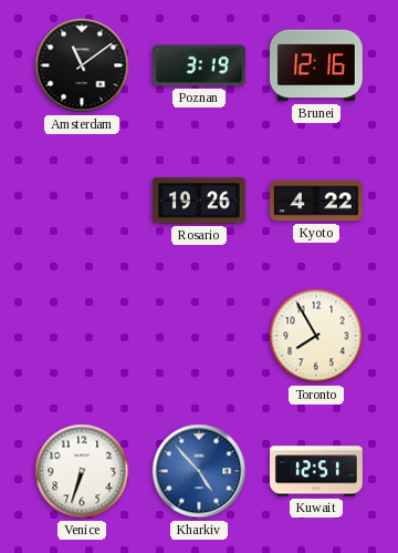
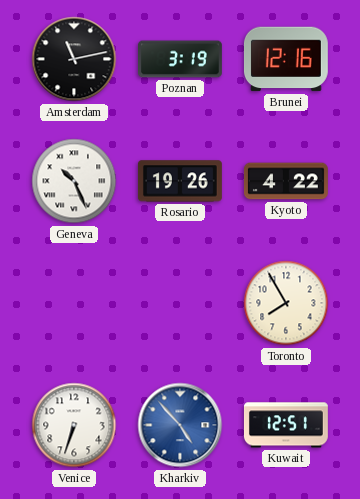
Amsterdam: 11:09 -> 11:13 (74, 59)
Geneva: none -> 10:26 (74, 181)
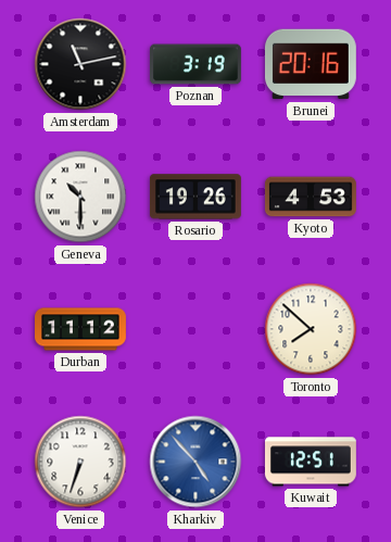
Brunei: 12:16 -> 20:16 (311, 64)
Geneva: 10:26 -> 10:30 (80, 197)
Kyoto: 4:22 -> 4:53 (311, 197)
Durban: none -> 11:12 (81, 329)
Toronto: 7:55 -> 7:52 (311, 329)
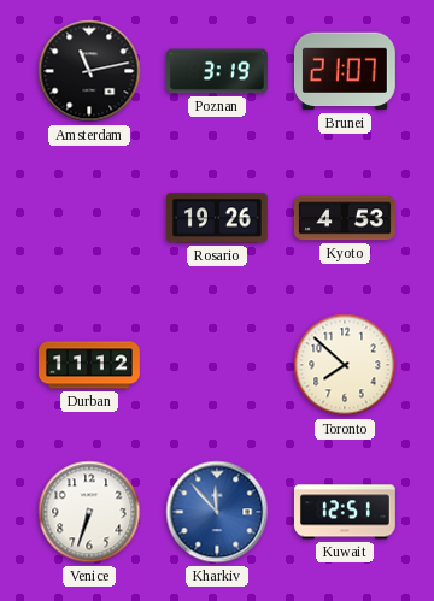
Brunei: 20:16 -> 21:07 (345, 71)
Geneva: 10:30 -> none (80, 197)
Kharkiv: 4:53 -> 11:53 (217, 512)
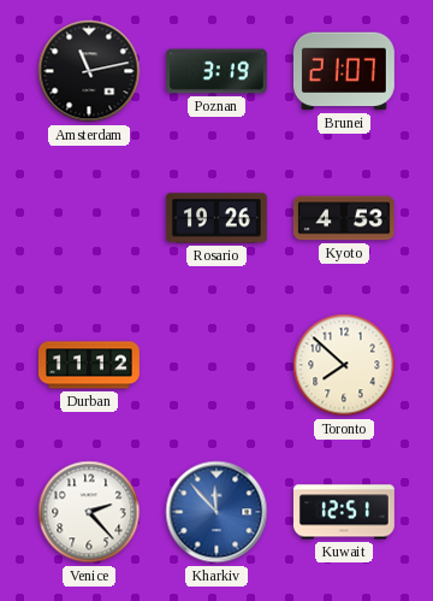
Venice: 6:33 -> 2:23 (89, 512)
